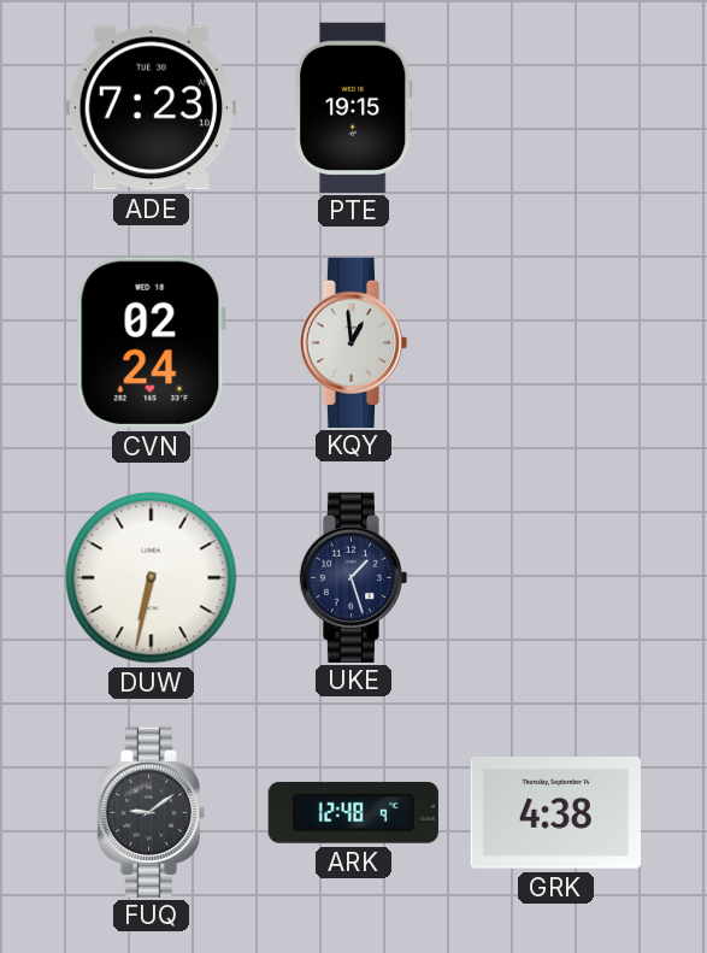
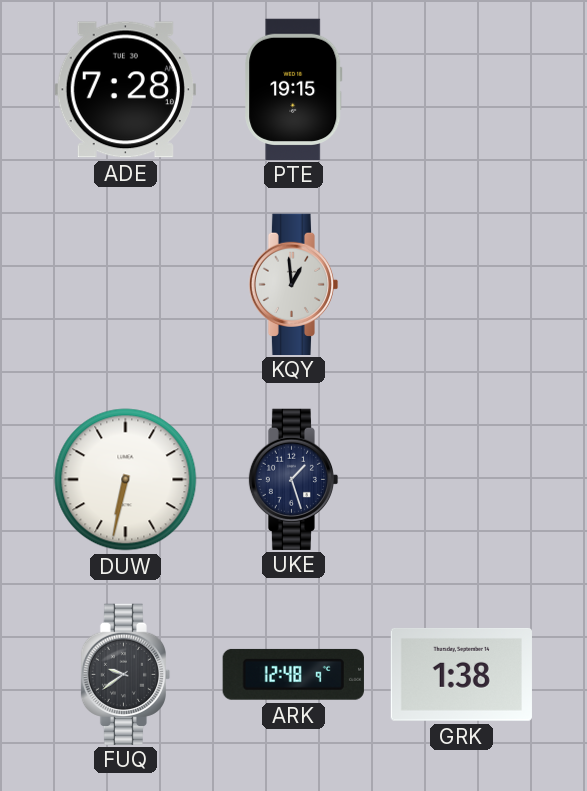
ADE: 7:23 -> 7:28 (125, 90)
CVN: 02:24 -> none (151, 342)
FUQ: 9:09 -> 9:39 (126, 674)
GRK: 4:38 -> 1:38 (461, 674)
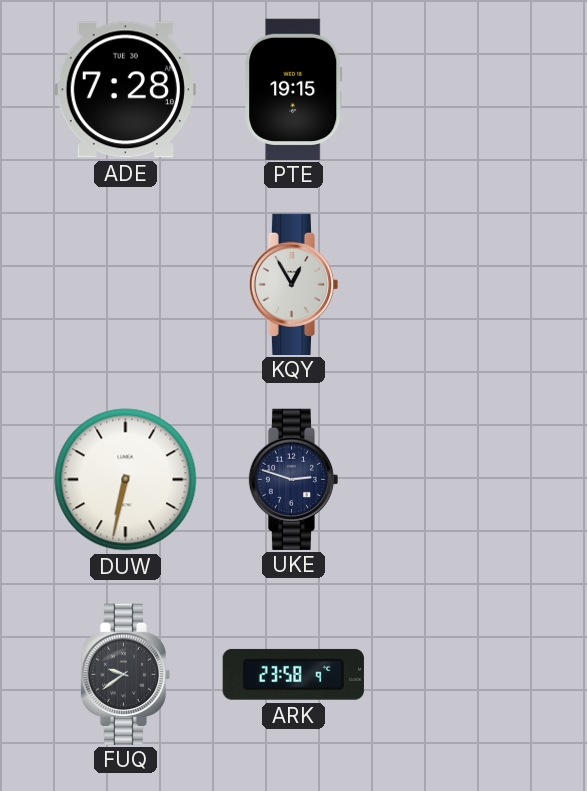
KQY: 12:59 -> 12:55 (294, 284)
UKE: 1:27 -> 2:48 (294, 479)
ARK: 12:48 -> 23:58 (293, 674)
GRK: 1:38 -> none (461, 674)
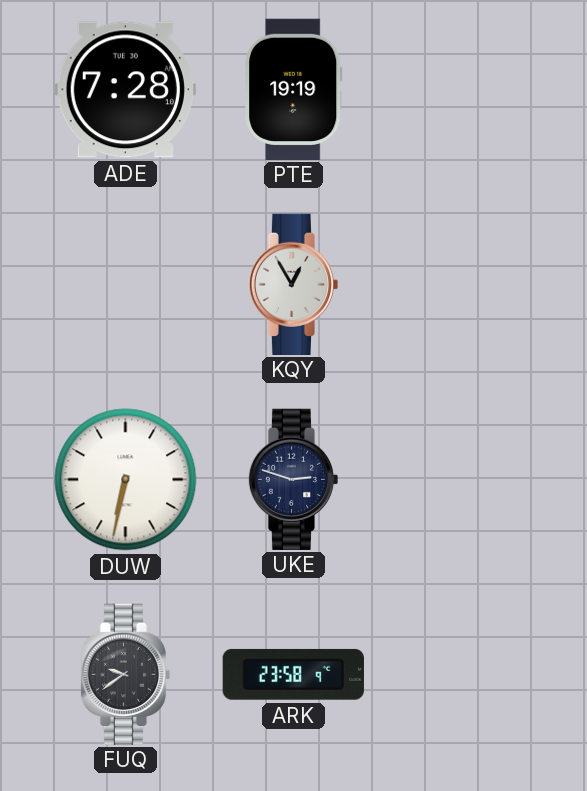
PTE: 19:15 -> 19:19 (294, 89)
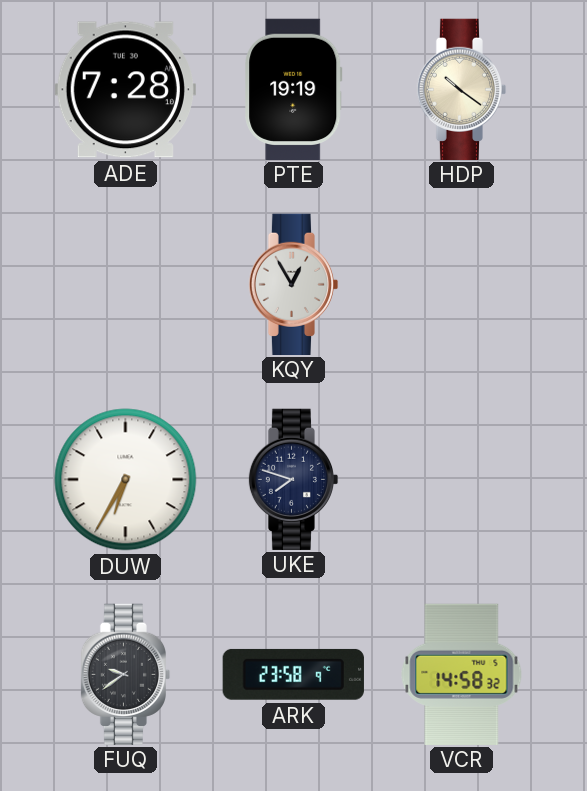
HDP: none -> 10:21 (462, 89)
DUW: 6:32 -> 6:35 (126, 480)
UKE: 2:48 -> 7:48 (294, 479)
VCR: none -> 14:58 (462, 674)
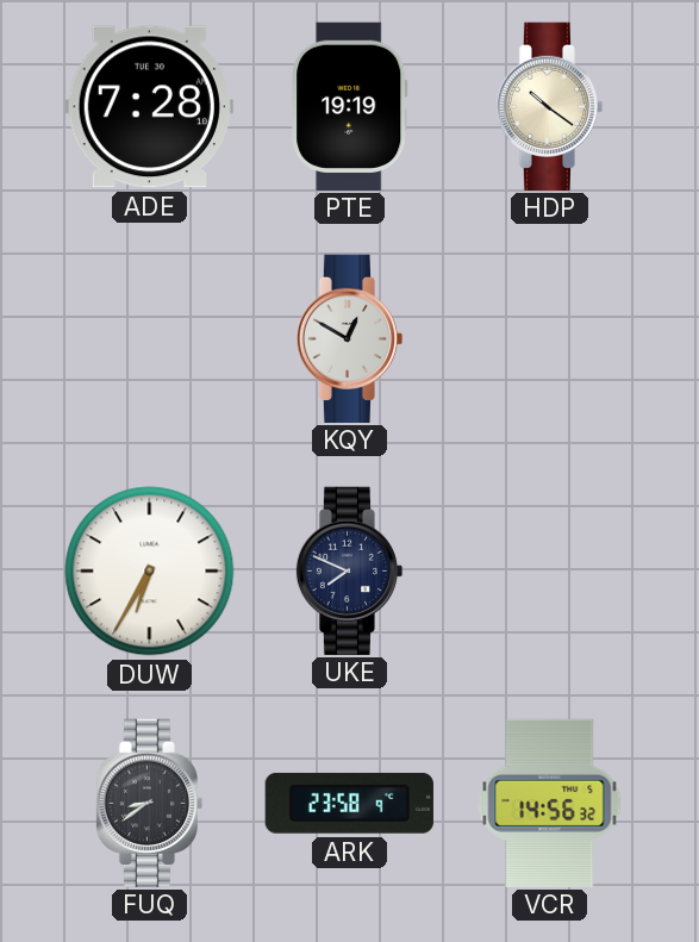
KQY: 12:55 -> 12:50 (350, 338)
UKE: 7:48 -> 7:49 (350, 570)
FUQ: 9:39 -> 8:39 (150, 803)
VCR: 14:58 -> 14:56 (550, 803)
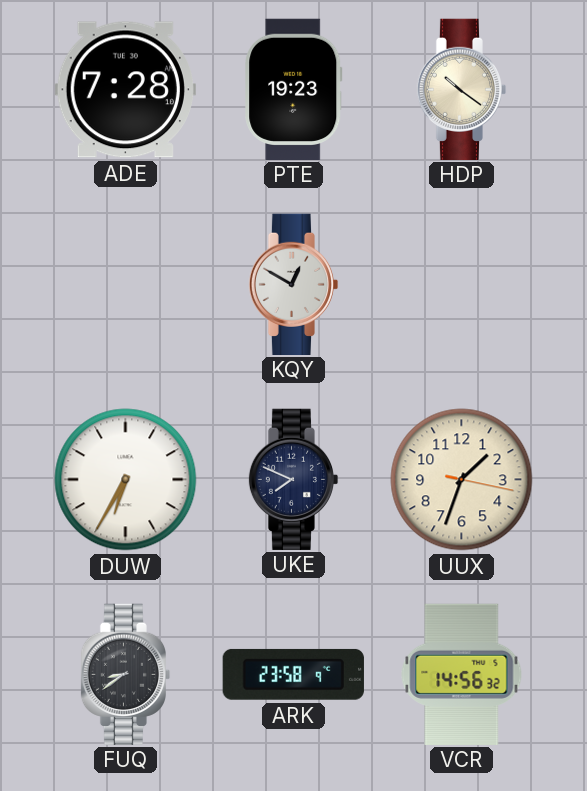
PTE: 19:19 -> 19:23 (294, 89)
UUX: none -> 1:33 (462, 480)
